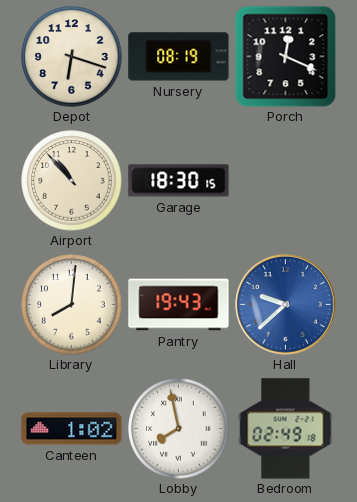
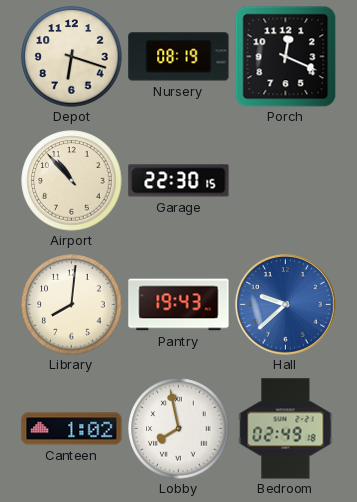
Garage: 18:30 -> 22:30 (179, 181)
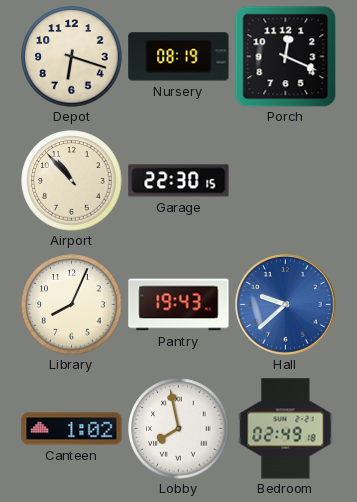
Library: 8:01 -> 8:04 (72, 305)
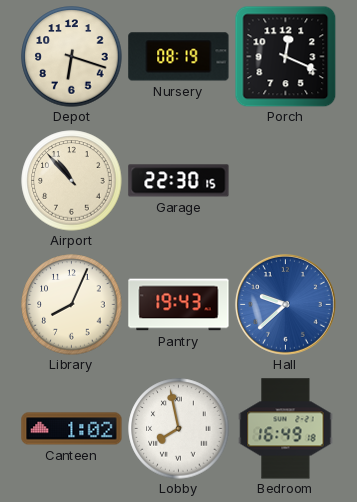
Bedroom: 02:49 -> 16:49 (286, 429)
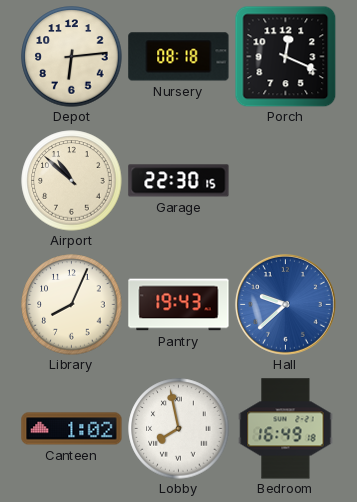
Depot: 6:18 -> 6:14 (72, 57)
Nursery: 08:19 -> 08:18 (179, 57)
Airport: 10:53 -> 10:52 (72, 181)
